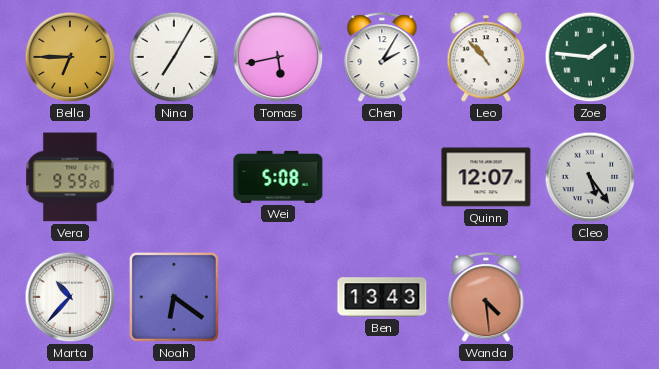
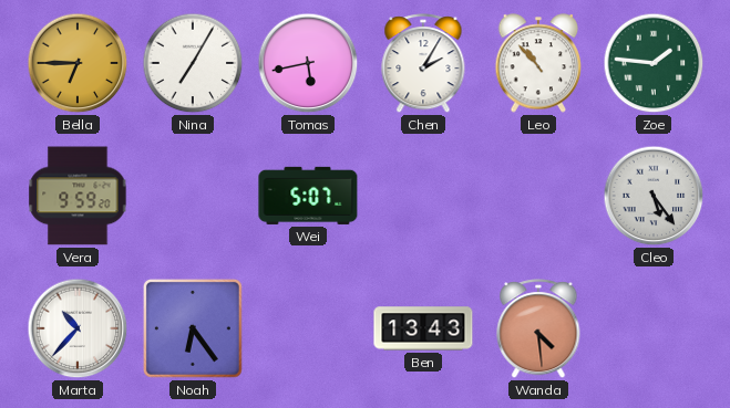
Wei: 5:08 -> 5:07 (308, 196)
Quinn: 12:07 -> none (486, 177)
Noah: 6:21 -> 6:24 (193, 328)
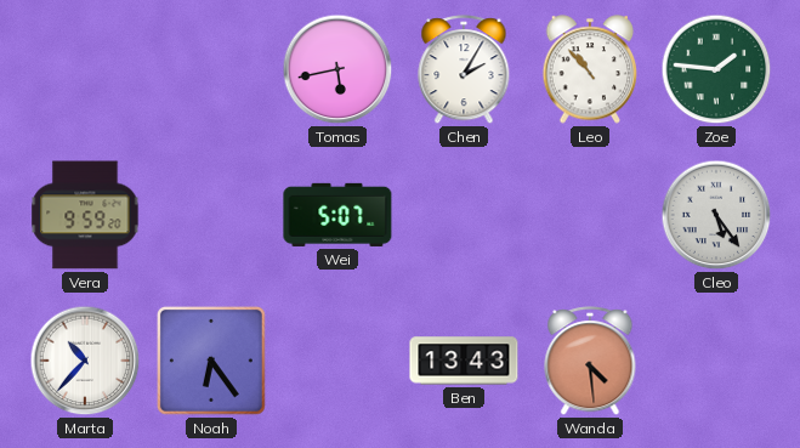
Bella: 6:45 -> none (78, 63)
Nina: 7:05 -> none (193, 63)
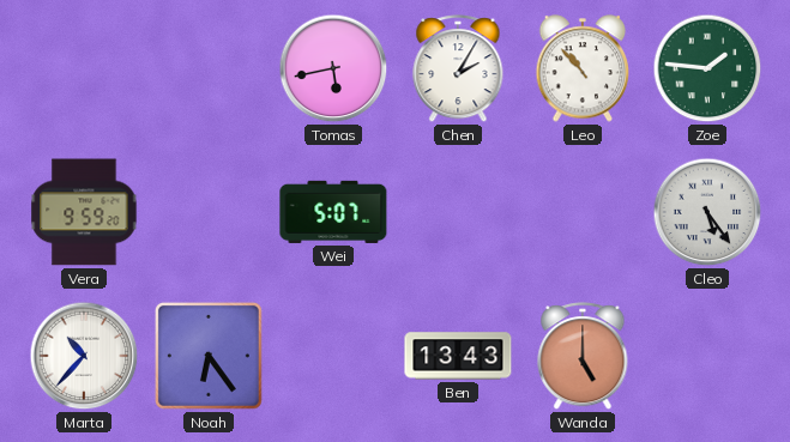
Wanda: 4:29 -> 5:00 (583, 357)
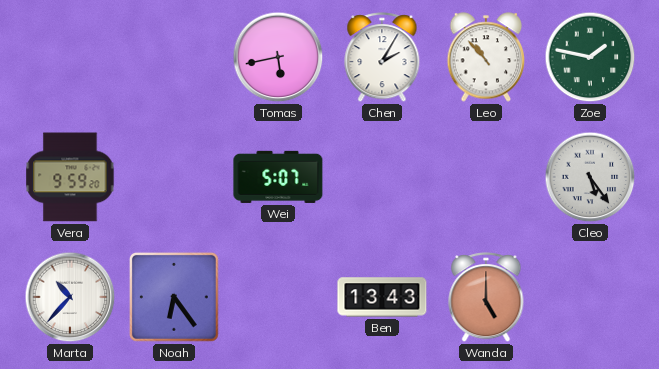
Zoe: 1:46 -> 1:47 (590, 57)
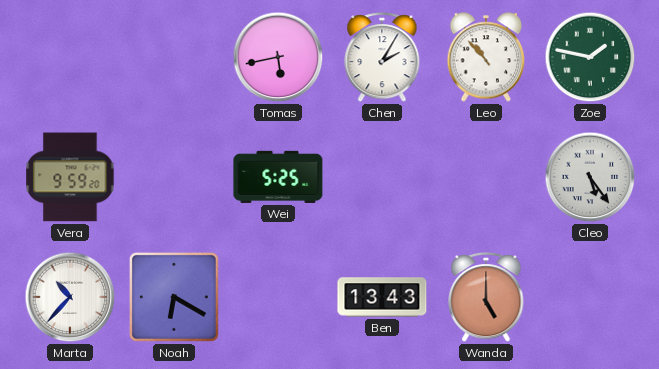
Wei: 5:07 -> 5:25 (278, 177)
Noah: 6:24 -> 6:20 (174, 297)
